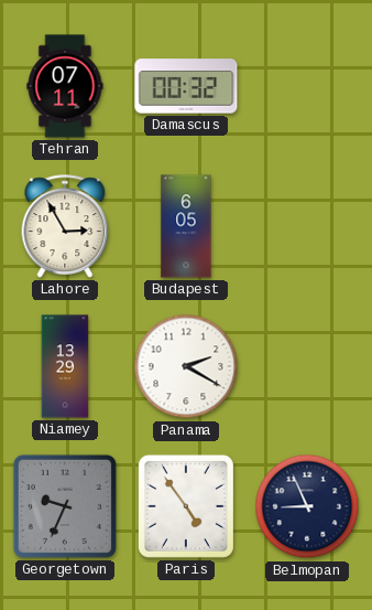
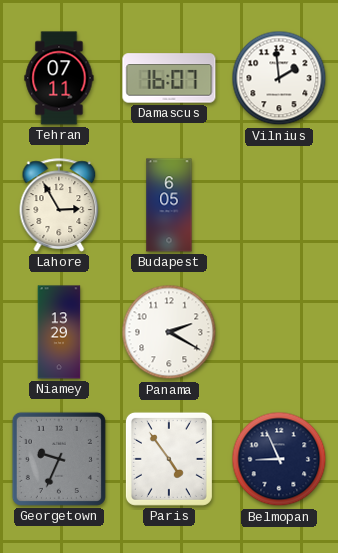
Damascus: 00:32 -> 16:07 (169, 78)
Vilnius: none -> 1:59 (279, 78)
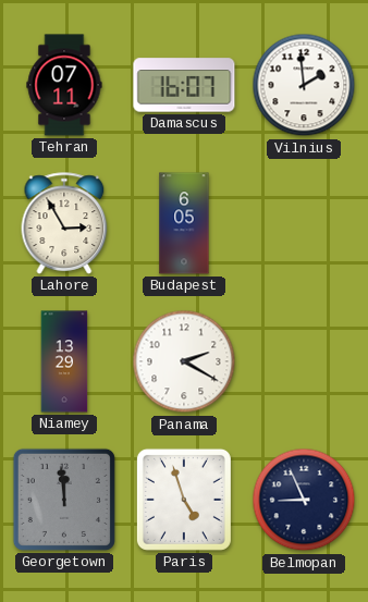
Georgetown: 9:34 -> 11:59 (64, 500)
Paris: 4:54 -> 4:57 (184, 500)
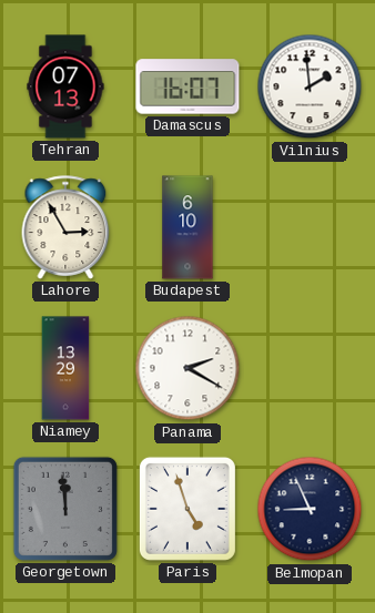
Tehran: 07:11 -> 07:13 (65, 86)
Budapest: 6:05 -> 6:10 (187, 227)
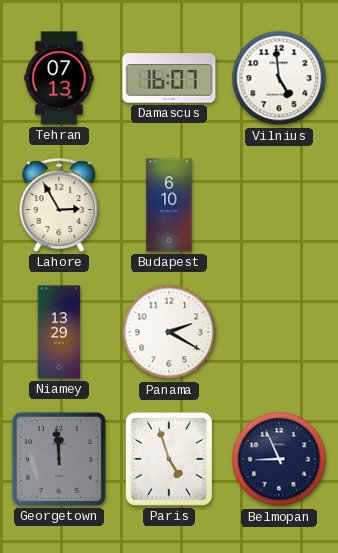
Vilnius: 1:59 -> 4:59 (279, 78)
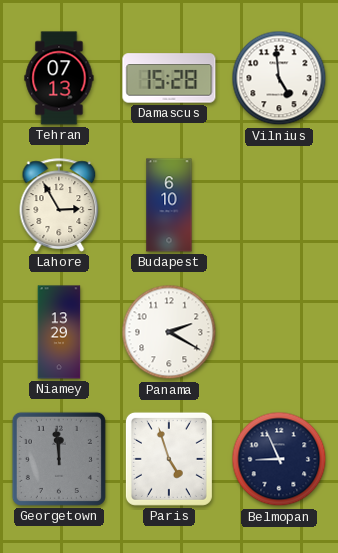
Damascus: 16:07 -> 15:28 (169, 78)
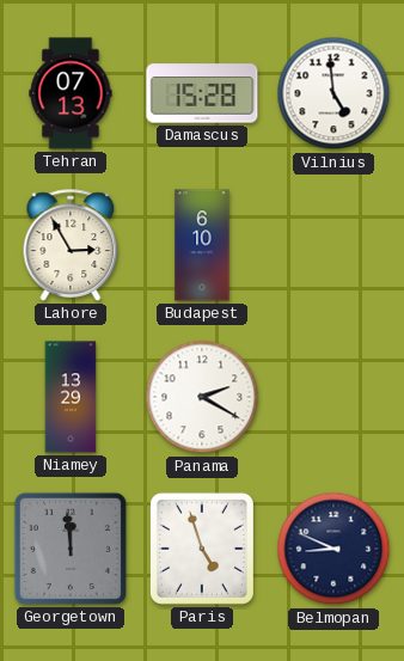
Belmopan: 8:56 -> 8:49 (333, 549)
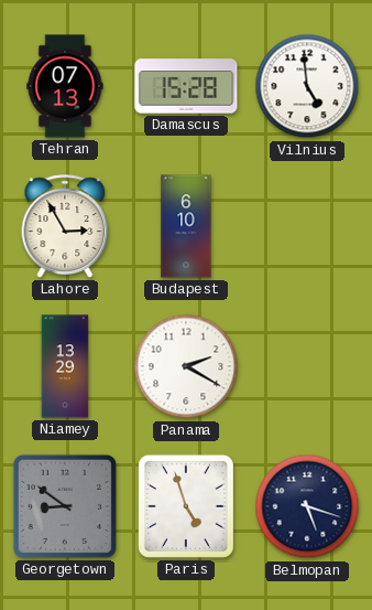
Georgetown: 11:59 -> 8:51 (65, 506)
Belmopan: 8:49 -> 5:18 (307, 506)
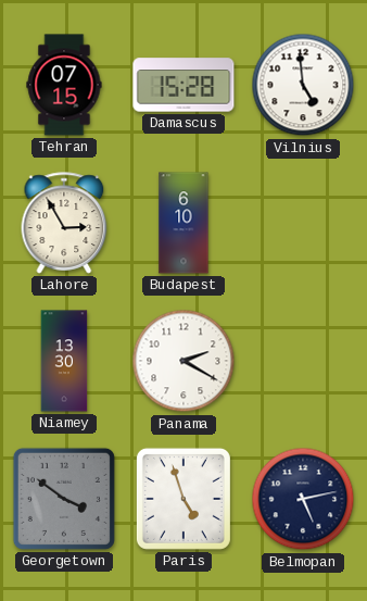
Tehran: 07:13 -> 07:15 (64, 85)
Niamey: 13:29 -> 13:30 (64, 361)
Georgetown: 8:51 -> 3:51 (64, 499)
Belmopan: 5:18 -> 5:13 (303, 499)
